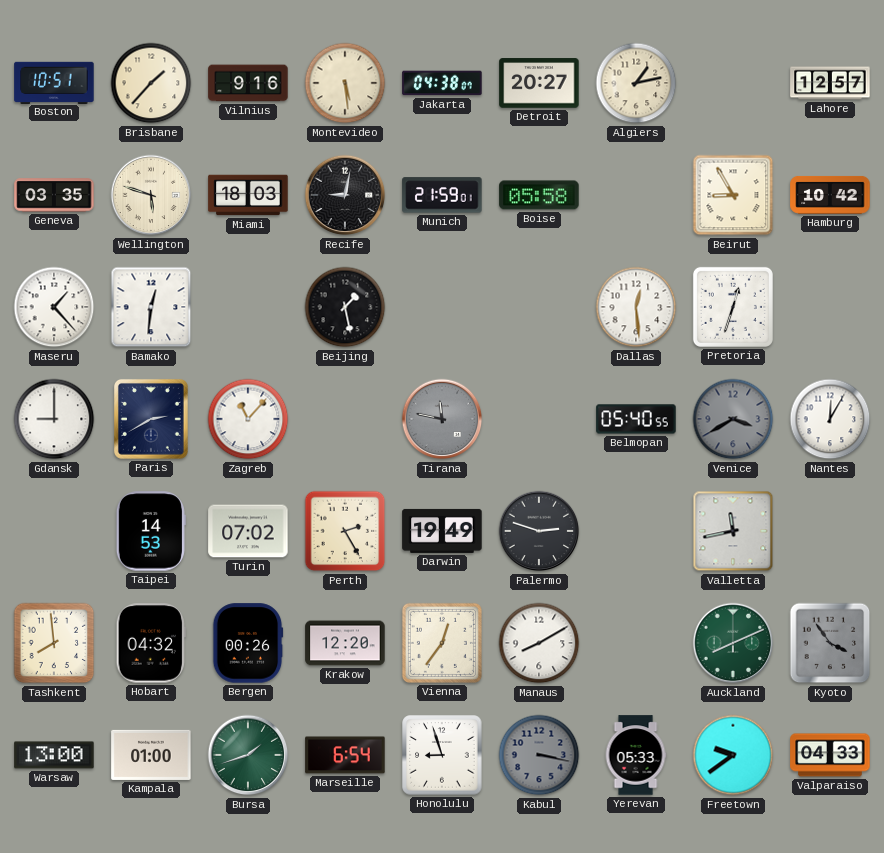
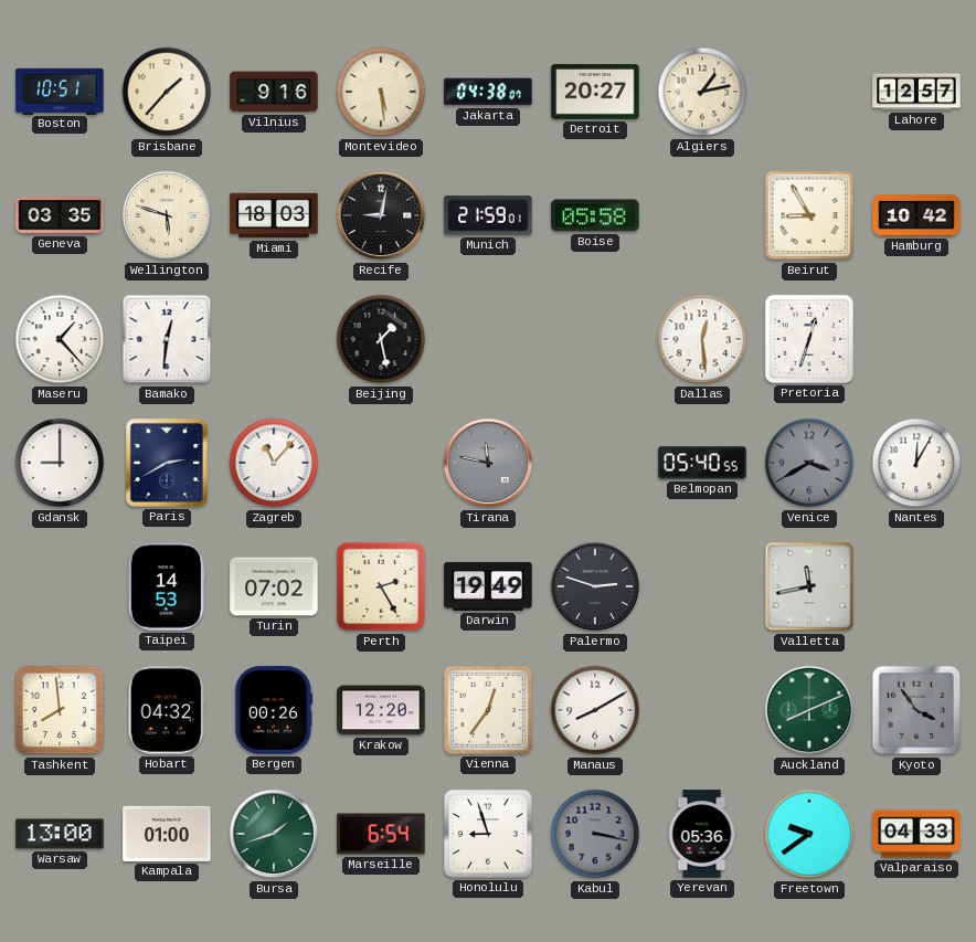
Yerevan: 05:33 -> 05:36 (702, 834)
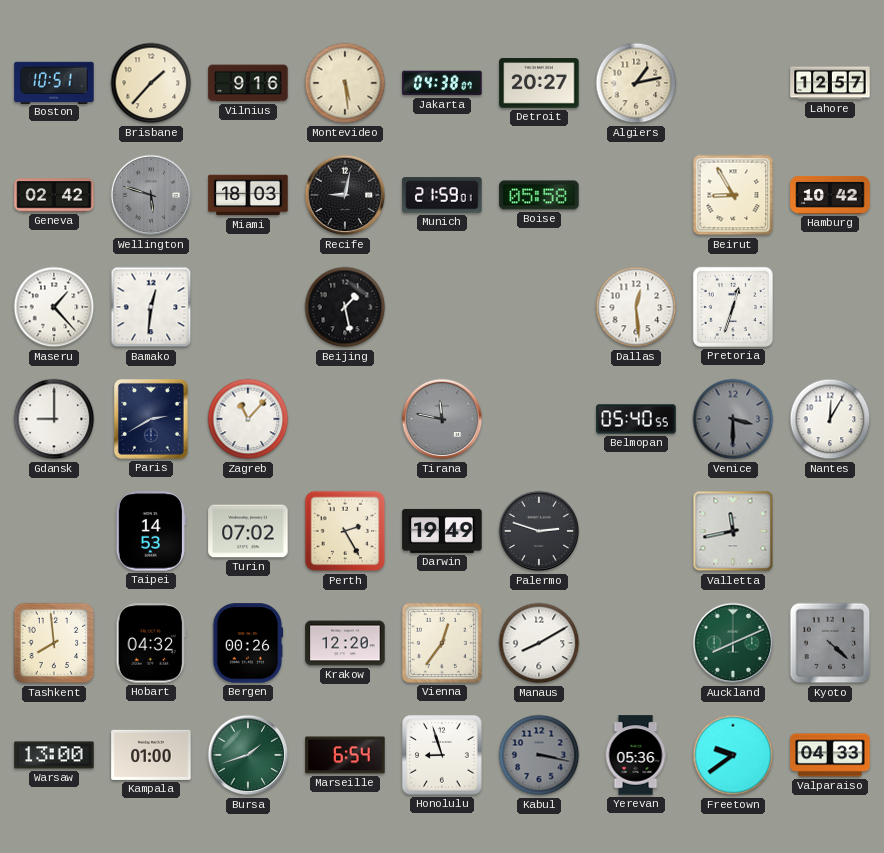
Geneva: 03:35 -> 02:42 (54, 195)
Wellington dial: cream -> grey (151, 195)
Venice: 3:40 -> 3:30 (733, 419)
Kyoto: 3:54 -> 4:22 (830, 643)
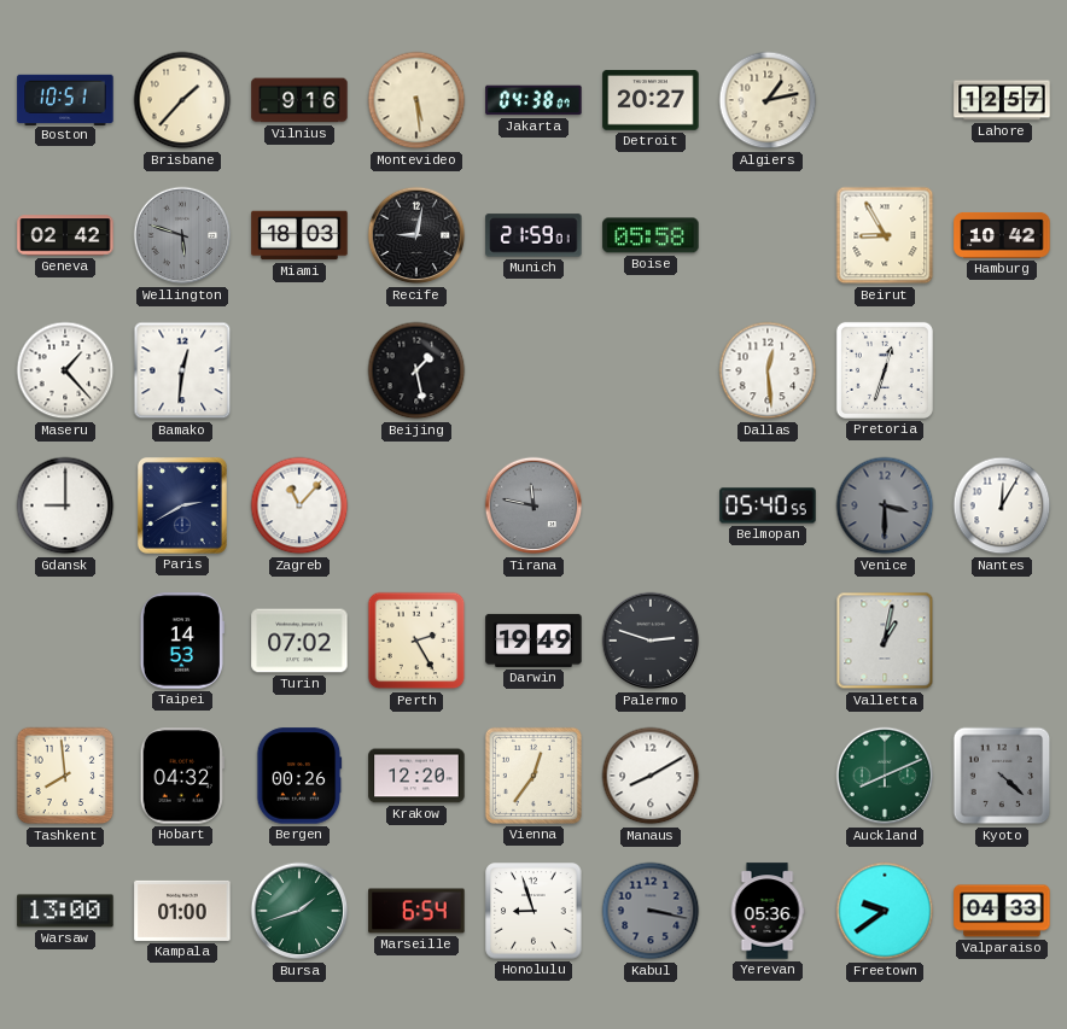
Valletta: 11:43 -> 1:02 (885, 641)
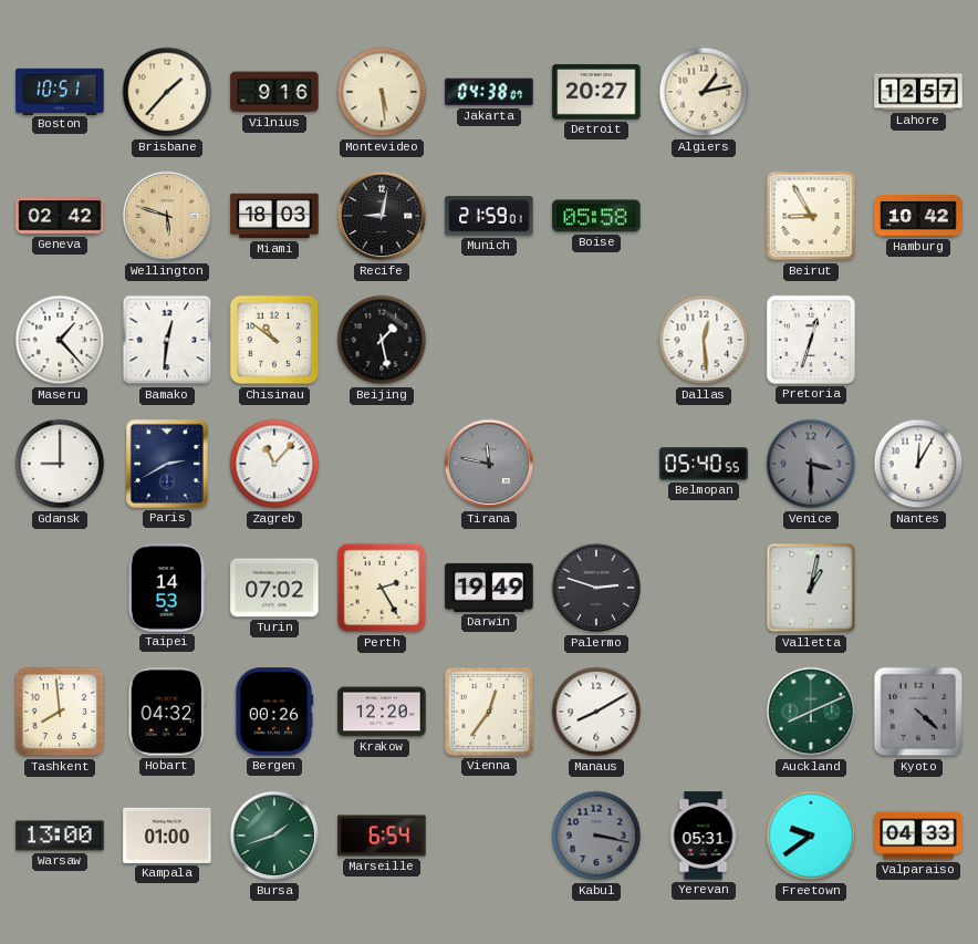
Wellington dial: grey -> champagne (167, 216)
Chisinau: none -> 10:51 (274, 340)
Honolulu: 8:57 -> none (533, 911)
Yerevan: 05:36 -> 05:31 (704, 836)
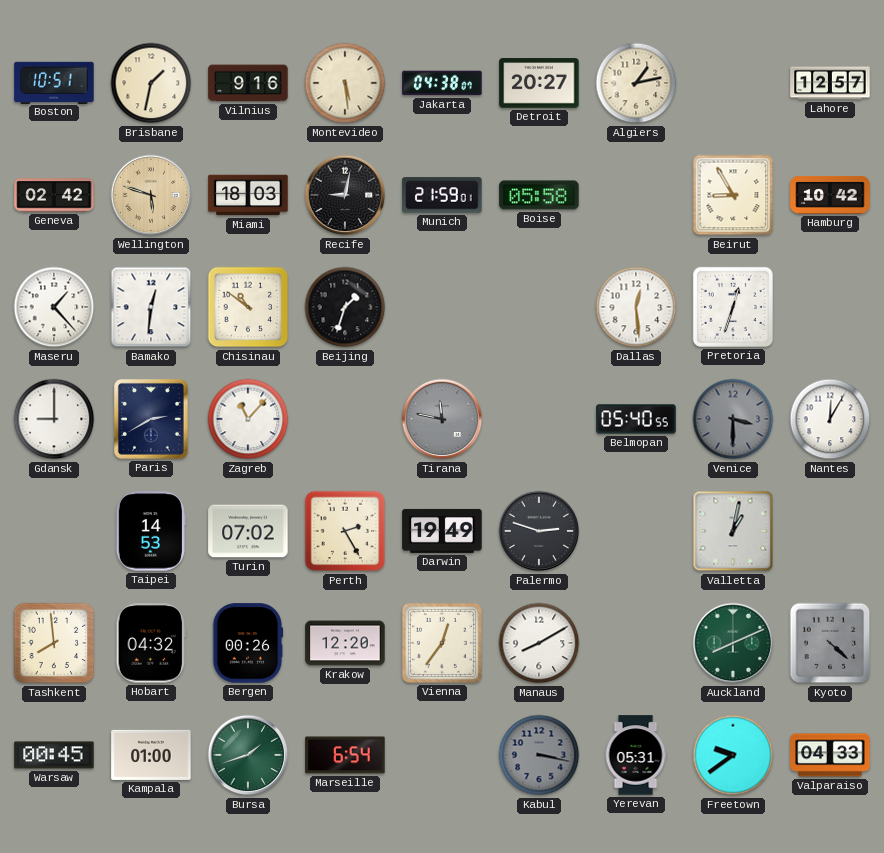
Brisbane: 1:37 -> 1:32 (151, 83)
Beijing: 1:28 -> 1:33 (345, 307)
Warsaw: 13:00 -> 00:45 (54, 755)
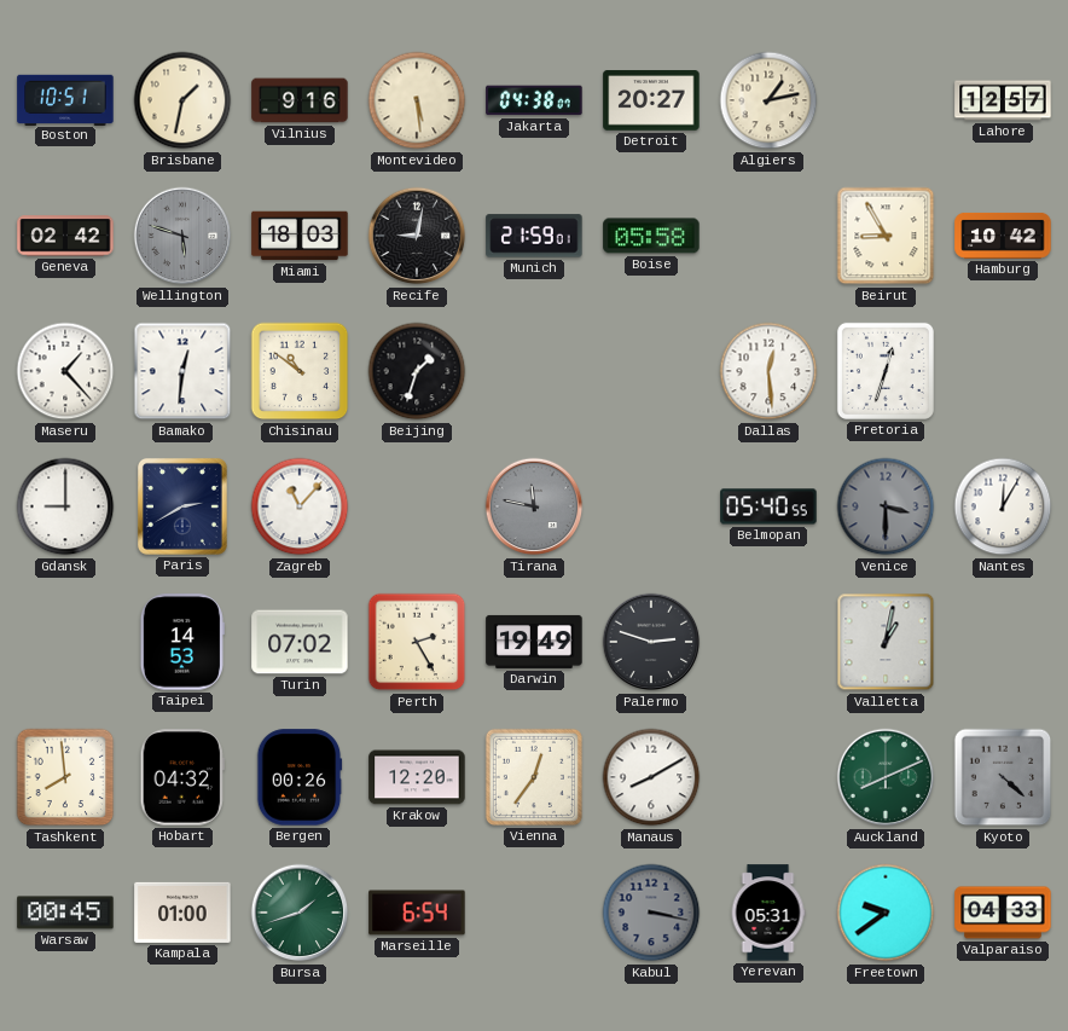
Wellington dial: champagne -> grey (182, 236)
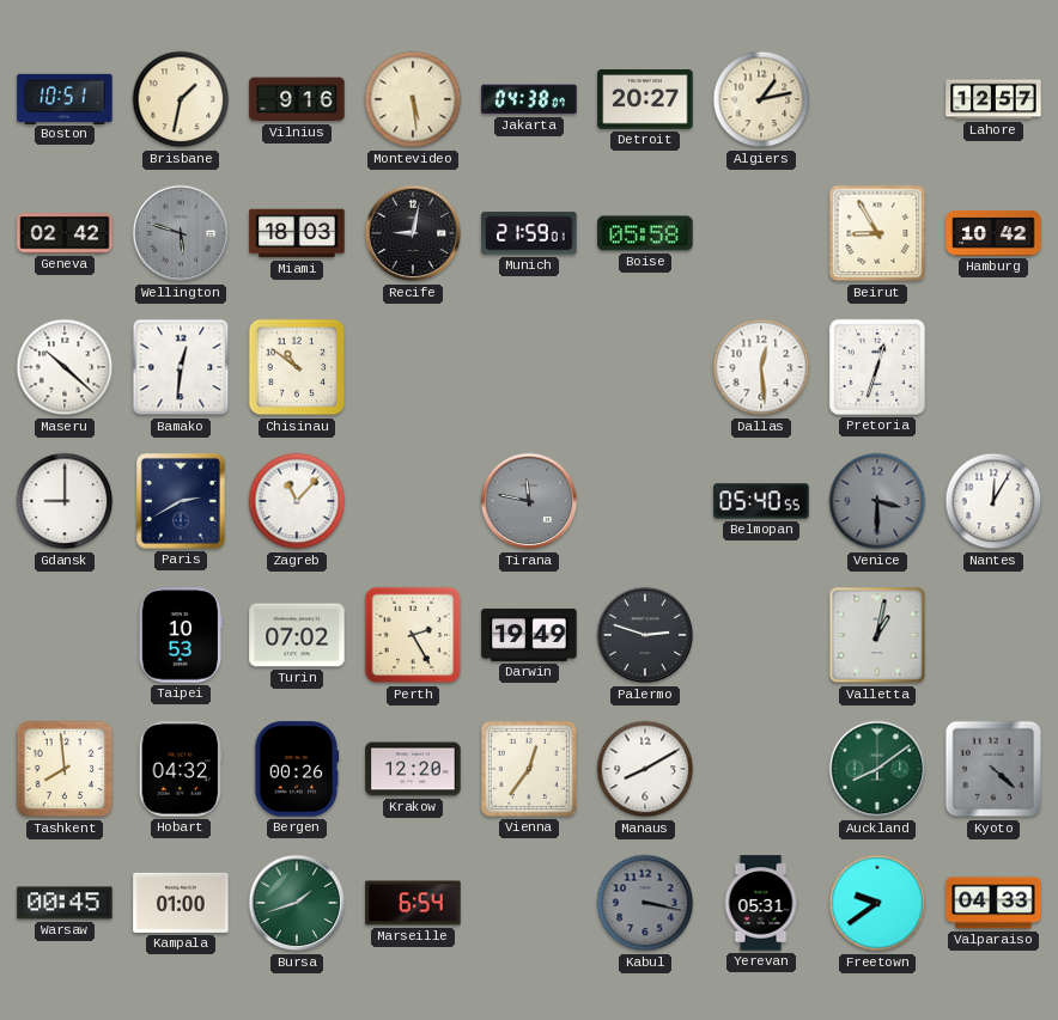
Maseru: 1:23 -> 10:22 (65, 367)
Beijing: 1:33 -> none (417, 371)
Taipei: 14:53 -> 10:53 (181, 635)
Auckland: 8:11 -> 8:09 (877, 769)
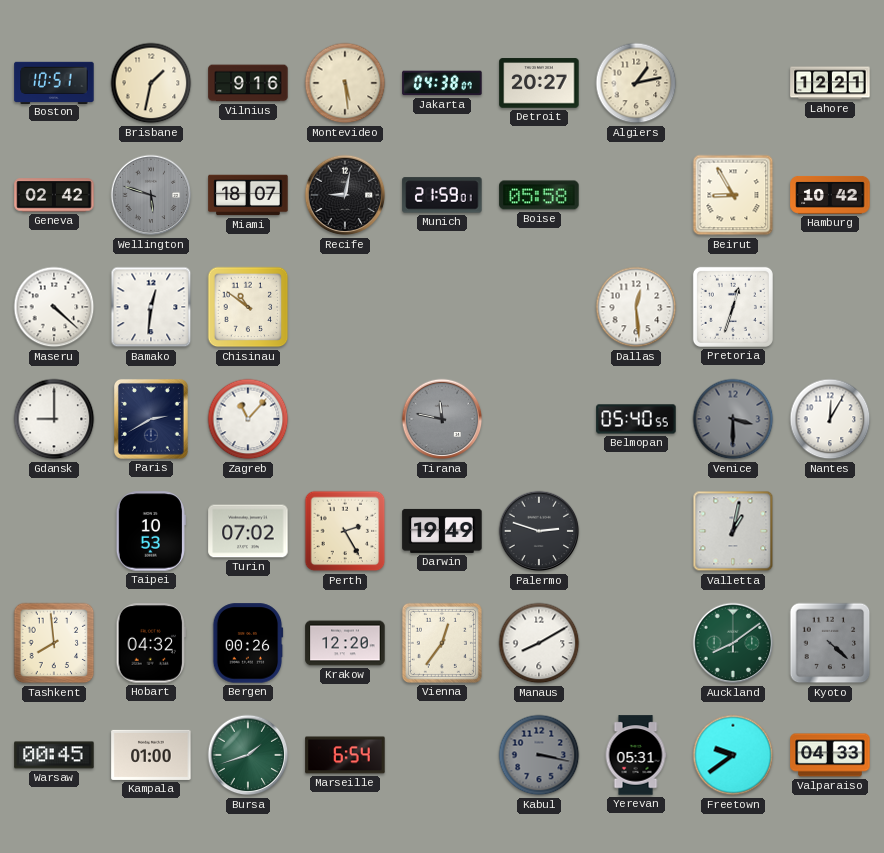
Lahore: 12:57 -> 12:21 (830, 83)
Miami: 18:03 -> 18:07 (248, 195)
Maseru: 10:22 -> 4:22 (54, 307)
